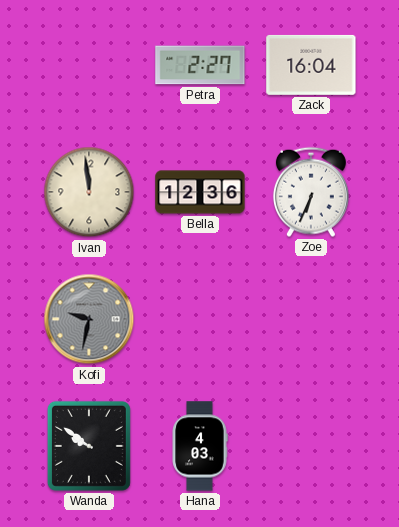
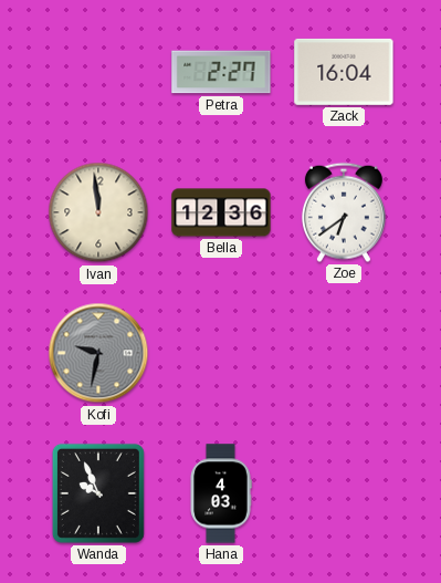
Zoe: 6:34 -> 6:39 (344, 212)
Wanda: 9:51 -> 9:56 (98, 493)
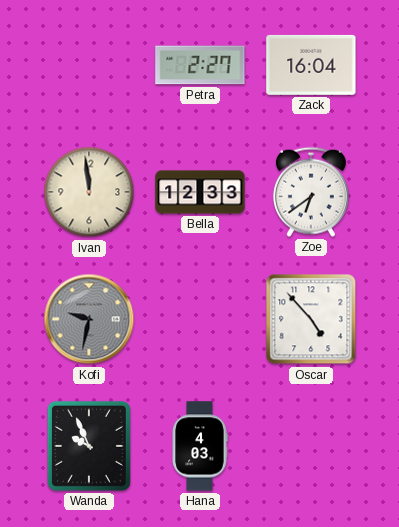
Bella: 12:36 -> 12:33 (200, 192)
Oscar: none -> 4:53 (311, 319)
